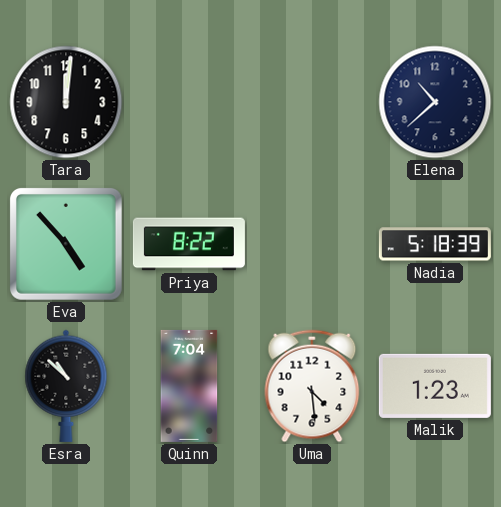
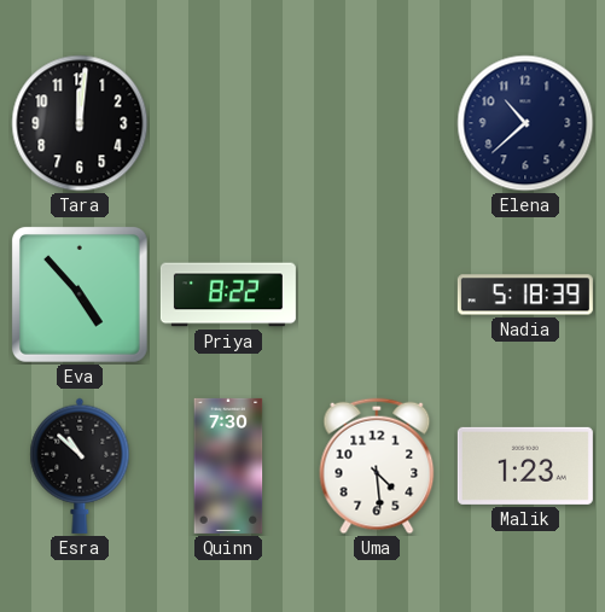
Quinn: 7:04 -> 7:30 (228, 466)
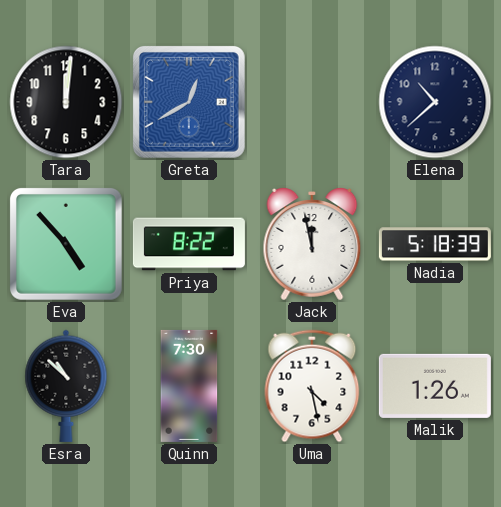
Greta: none -> 12:40 (189, 102)
Jack: none -> 11:58 (312, 244)
Uma: 4:29 -> 4:28 (312, 386)
Malik: 1:23 -> 1:26 (435, 386)
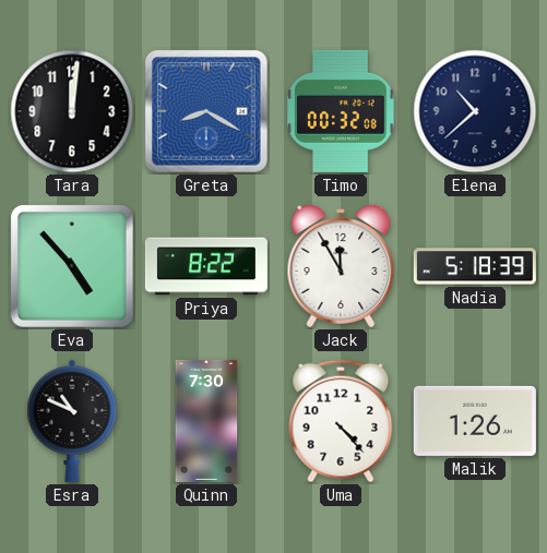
Greta: 12:40 -> 8:20 (206, 111)
Timo: none -> 00:32 (342, 111)
Jack: 11:58 -> 11:55 (341, 266)
Esra: 10:52 -> 10:49 (72, 421)
Uma: 4:28 -> 4:23 (341, 421)
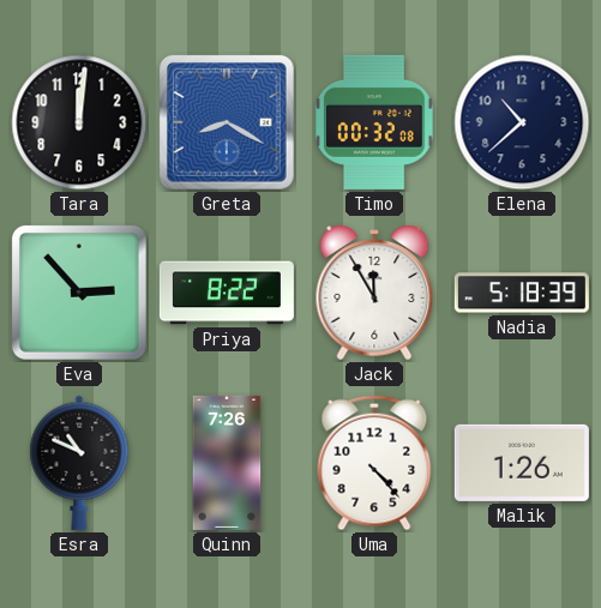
Eva: 4:53 -> 2:53 (79, 293)
Quinn: 7:30 -> 7:26 (227, 463)
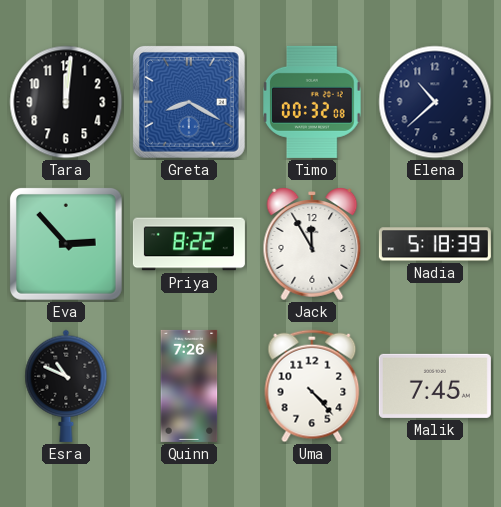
Malik: 1:26 -> 7:45 (435, 386)
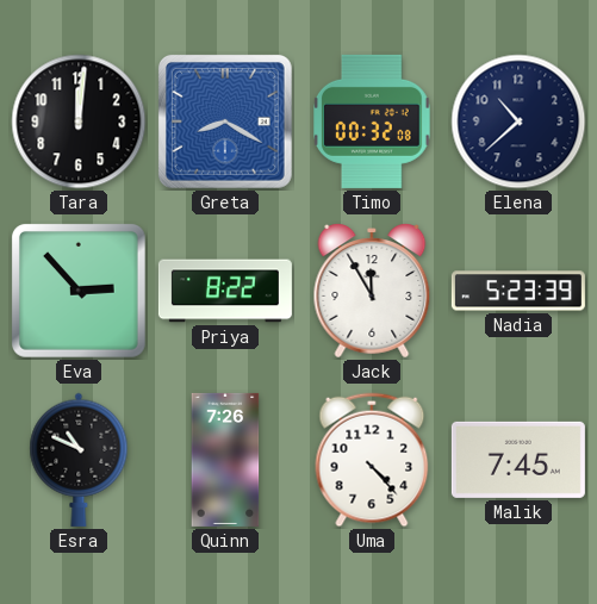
Nadia: 5:18 -> 5:23 (518, 291)
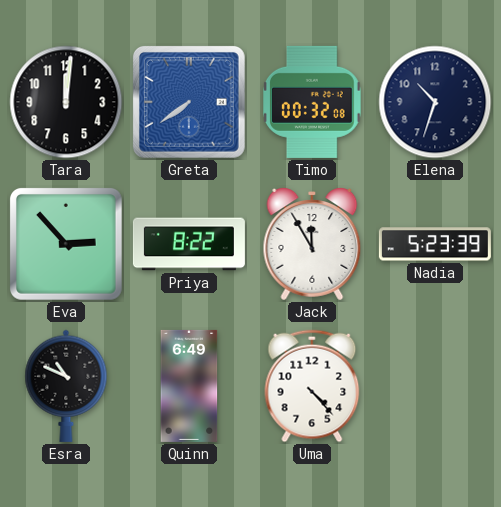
Greta: 8:20 -> 7:39 (189, 102)
Elena: 10:38 -> 10:33 (435, 102)
Quinn: 7:26 -> 6:49 (189, 386)
Malik: 7:45 -> none (518, 460)
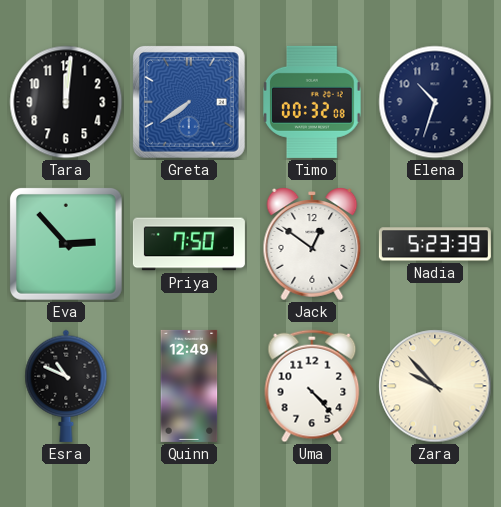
Priya: 8:22 -> 7:50 (189, 244)
Jack: 11:55 -> 12:51 (312, 244)
Quinn: 6:49 -> 12:49 (189, 386)
Zara: none -> 9:53 (435, 386)
